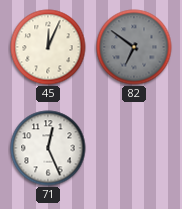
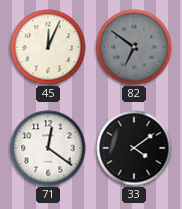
71: 12:26 -> 12:21 (48, 148)
33: none -> 4:09 (134, 148)
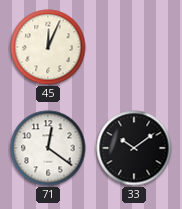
82: 6:51 -> none (134, 47)
33: 4:09 -> 10:09 (134, 148)
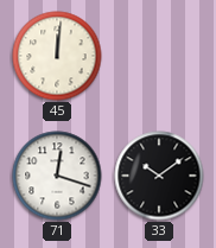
45: 12:04 -> 12:01 (57, 56)
71: 12:21 -> 12:18 (57, 176)
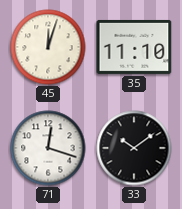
45: 12:01 -> 12:03 (48, 47)
35: none -> 11:10 (134, 47)
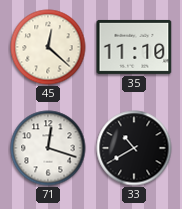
45: 12:03 -> 12:22 (48, 47)
33: 10:09 -> 10:40 (134, 148)
